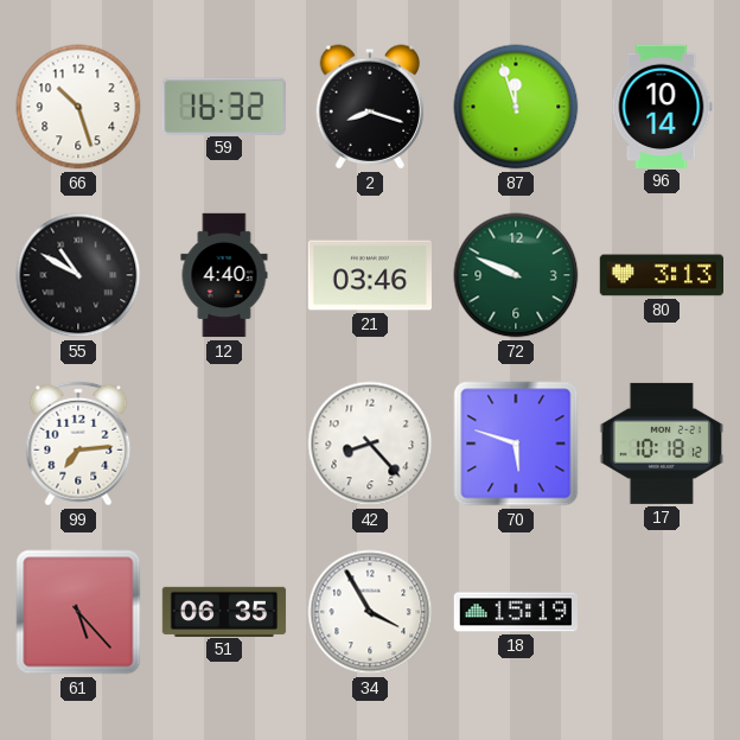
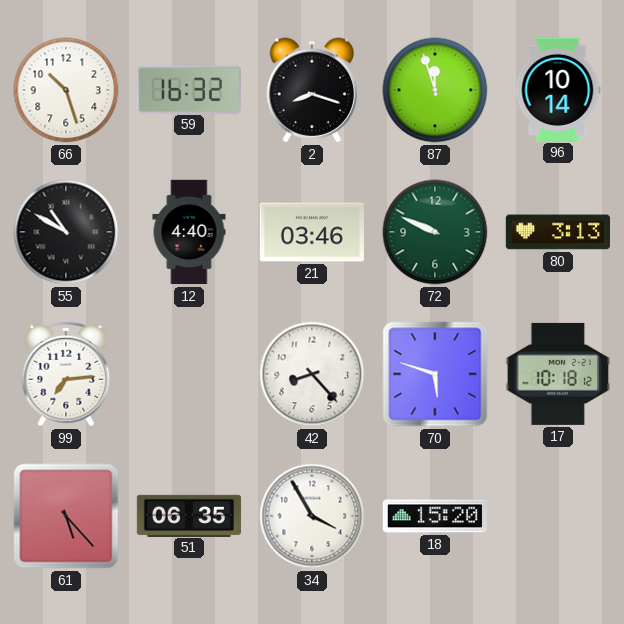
18: 15:19 -> 15:20 (434, 516)
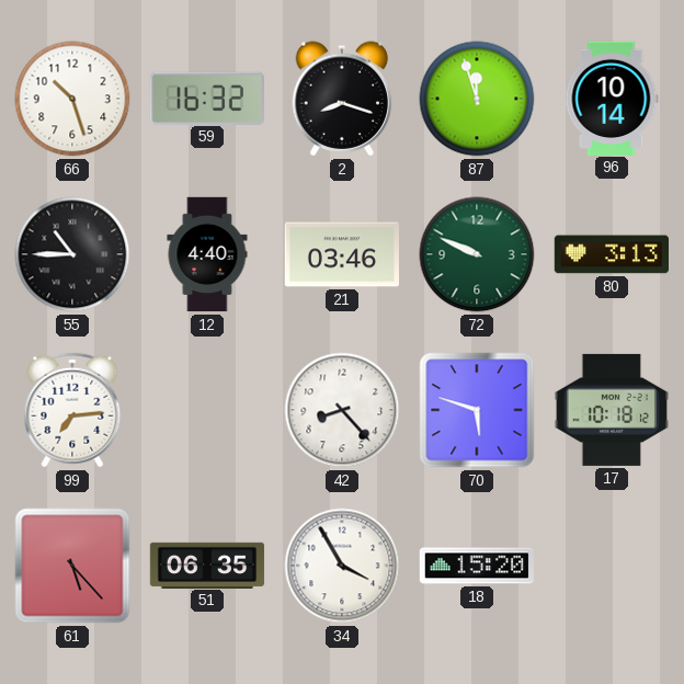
55: 10:50 -> 10:45 (72, 254)
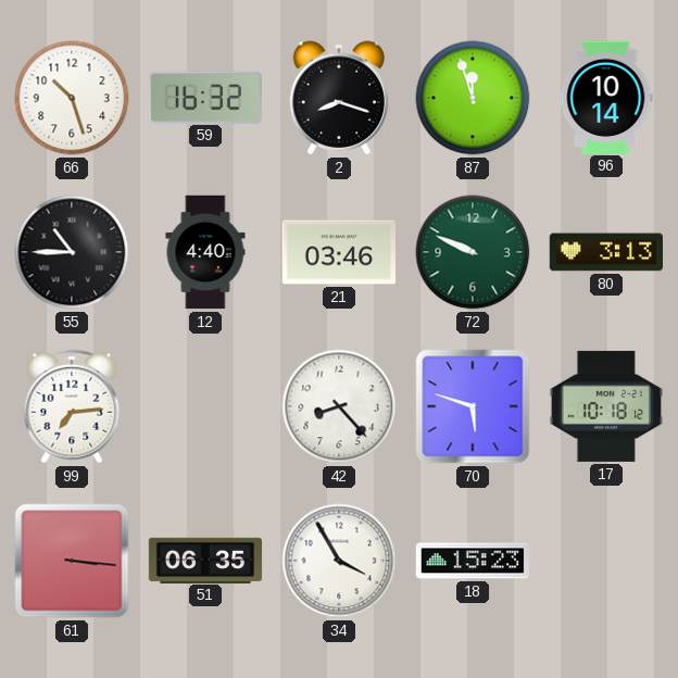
61: 5:23 -> 3:16 (72, 561)
18: 15:20 -> 15:23 (472, 561)
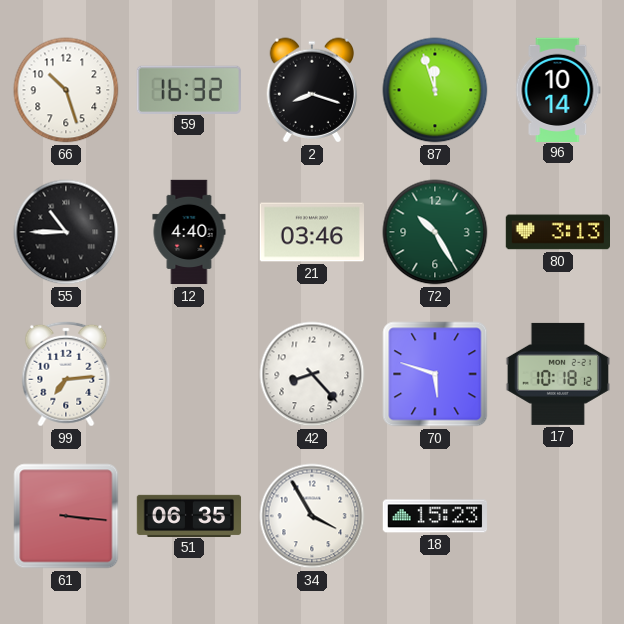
72: 9:49 -> 10:25 (435, 232)
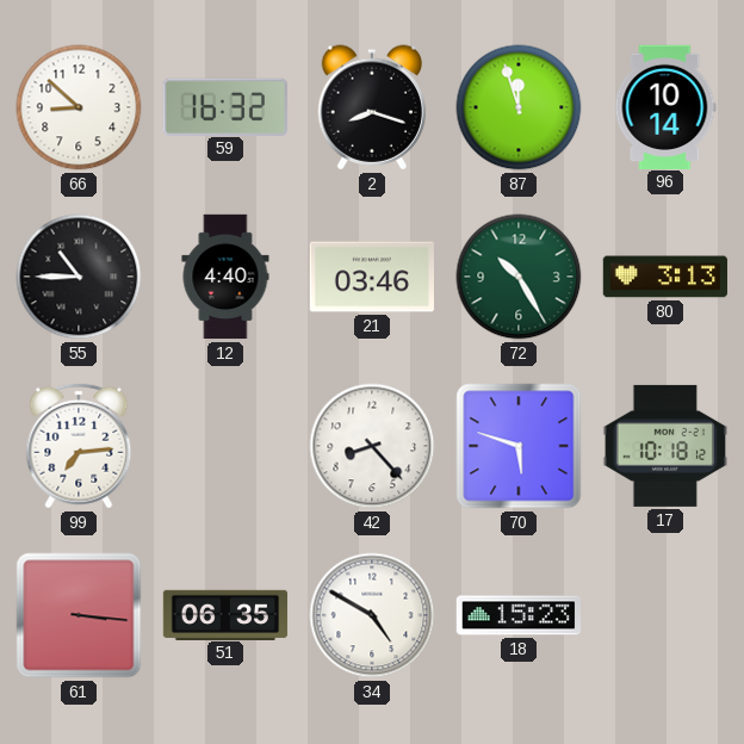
66: 10:27 -> 8:52 (79, 107)
34: 3:55 -> 4:50 (372, 615)
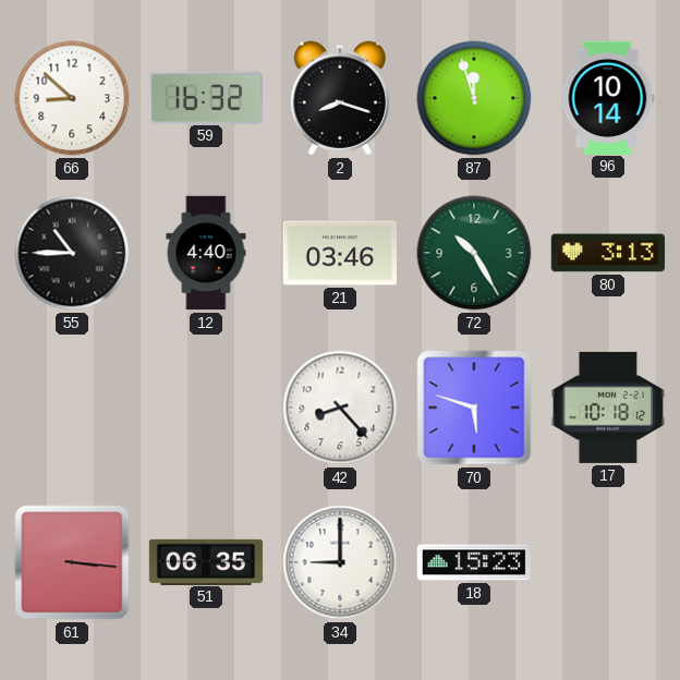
99: 7:14 -> none (79, 446)
34: 4:50 -> 9:00 (340, 562)
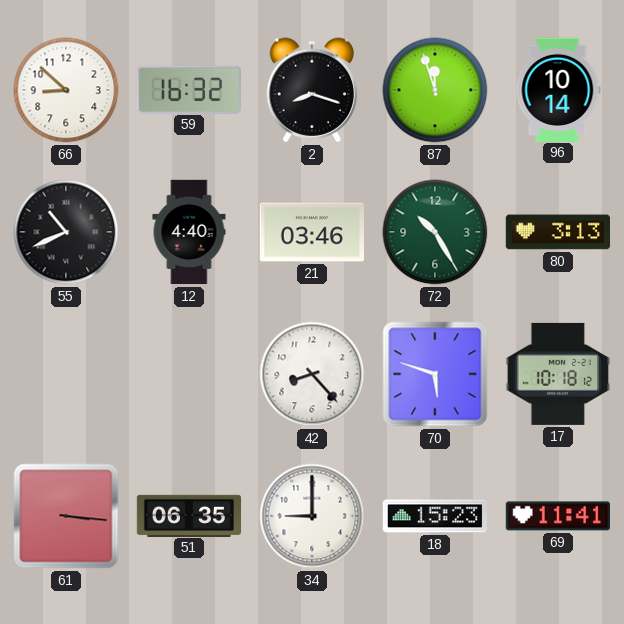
55: 10:45 -> 10:41 (66, 232)
69: none -> 11:41 (557, 516)
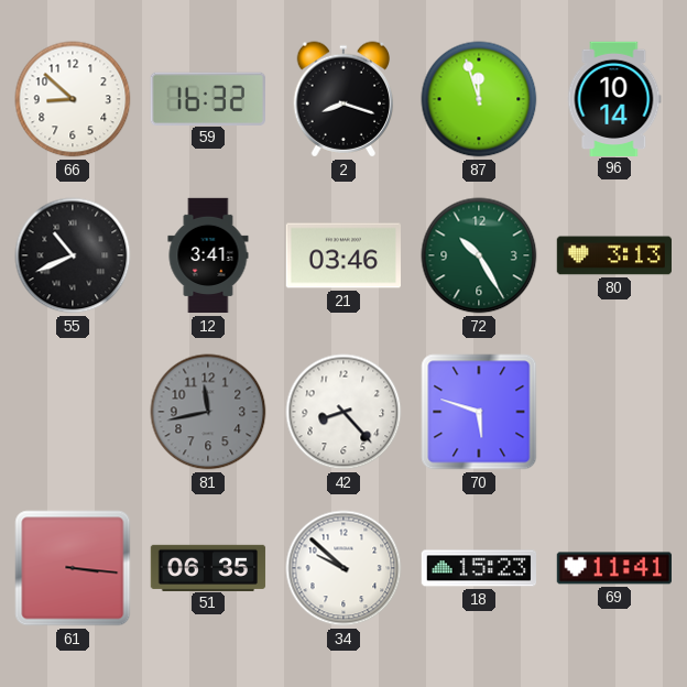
12: 4:40 -> 3:41 (208, 255)
81: none -> 11:43 (208, 412)
17: 10:18 -> none (557, 374)
34: 9:00 -> 9:52 (343, 568)
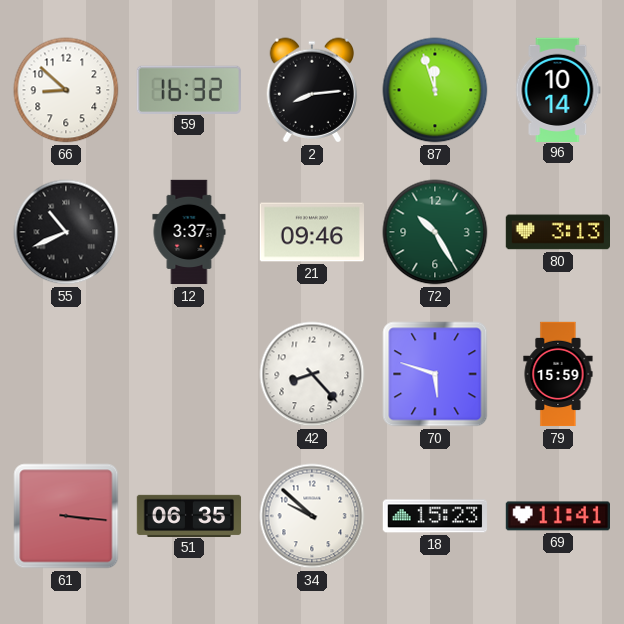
2: 8:18 -> 8:14 (312, 90)
12: 3:41 -> 3:37 (189, 232)
21: 03:46 -> 09:46 (311, 232)
81: 11:43 -> none (208, 412)
79: none -> 15:59 (558, 374)
